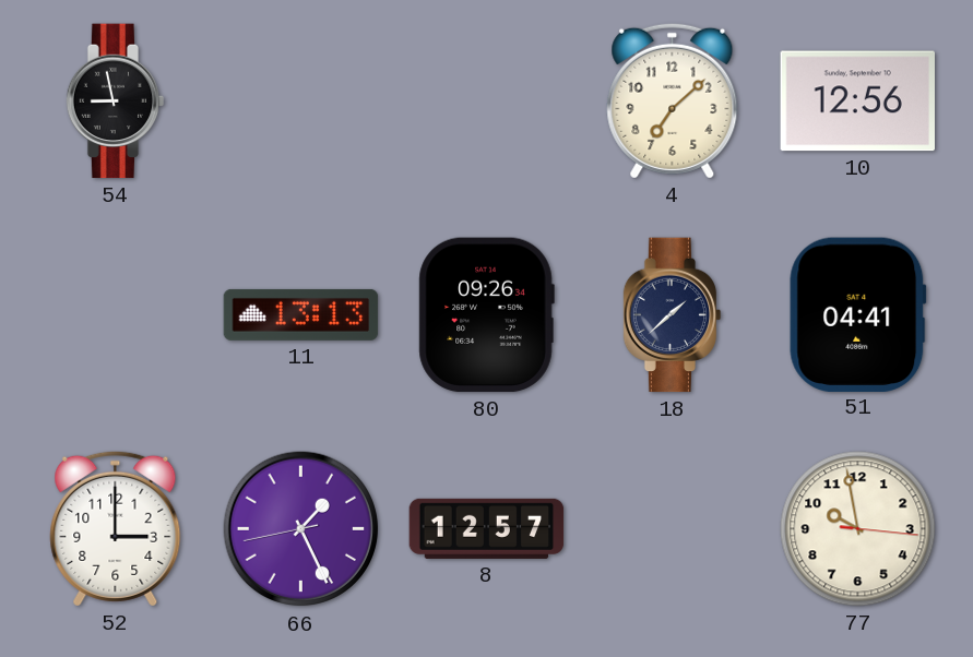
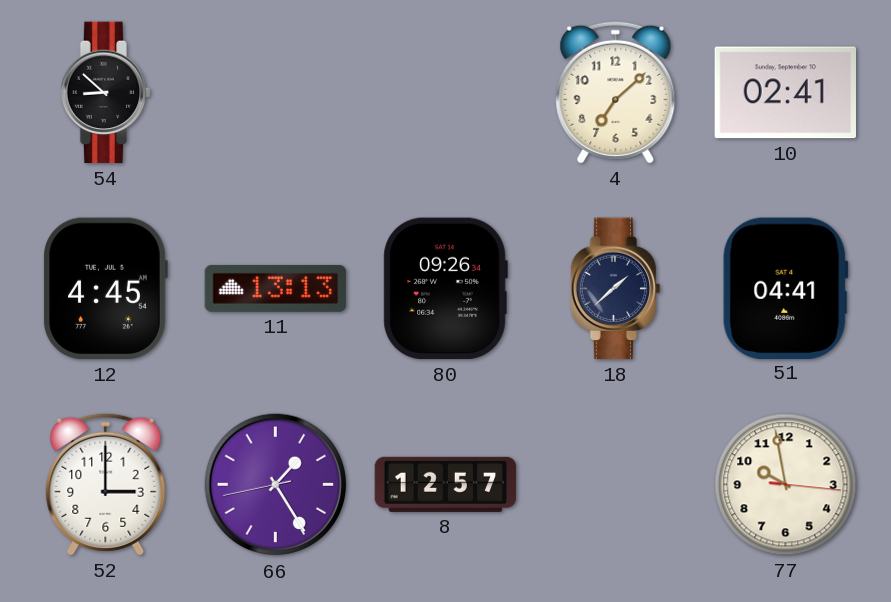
54: 8:58 -> 8:52 (106, 93)
10: 12:56 -> 02:41 (785, 93)
12: none -> 4:45 (105, 289)
66: 1:25 -> 1:24 (276, 485)
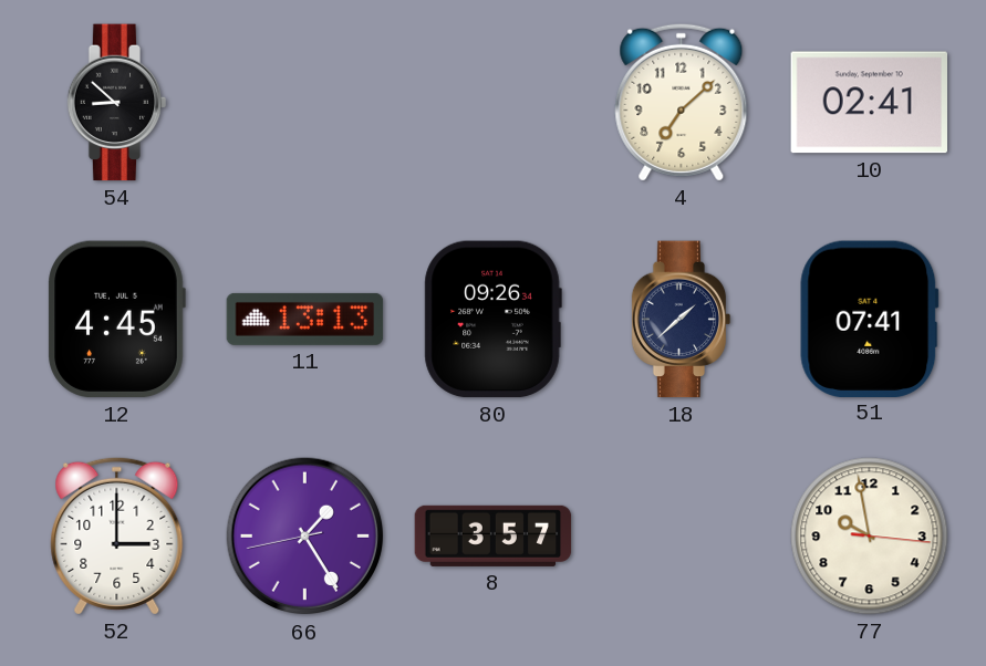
51: 04:41 -> 07:41 (870, 319)
8: 12:57 -> 3:57 (494, 535)
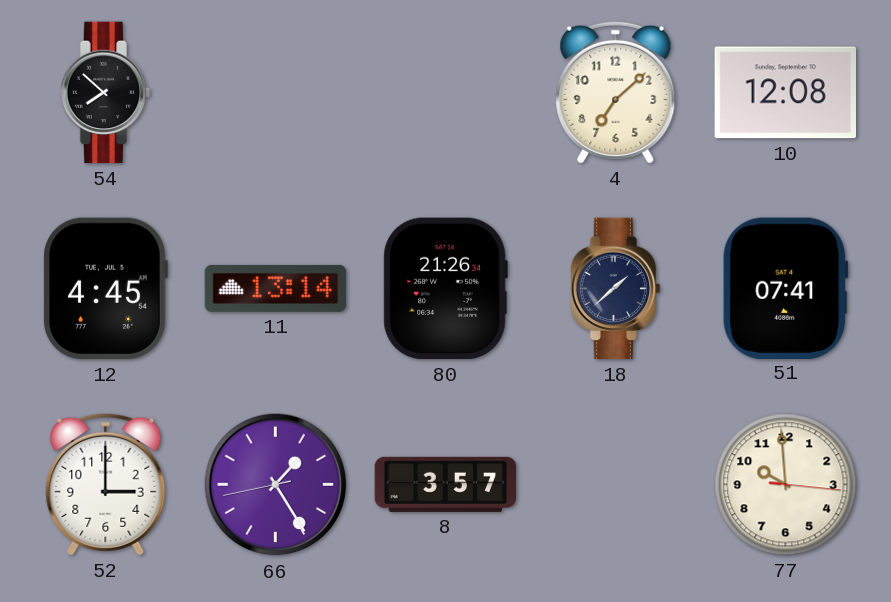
54: 8:52 -> 7:52 (106, 93)
10: 02:41 -> 12:08 (785, 93)
11: 13:13 -> 13:14 (276, 288)
80: 09:26 -> 21:26 (445, 289)
77: 9:58 -> 9:59 (786, 485)
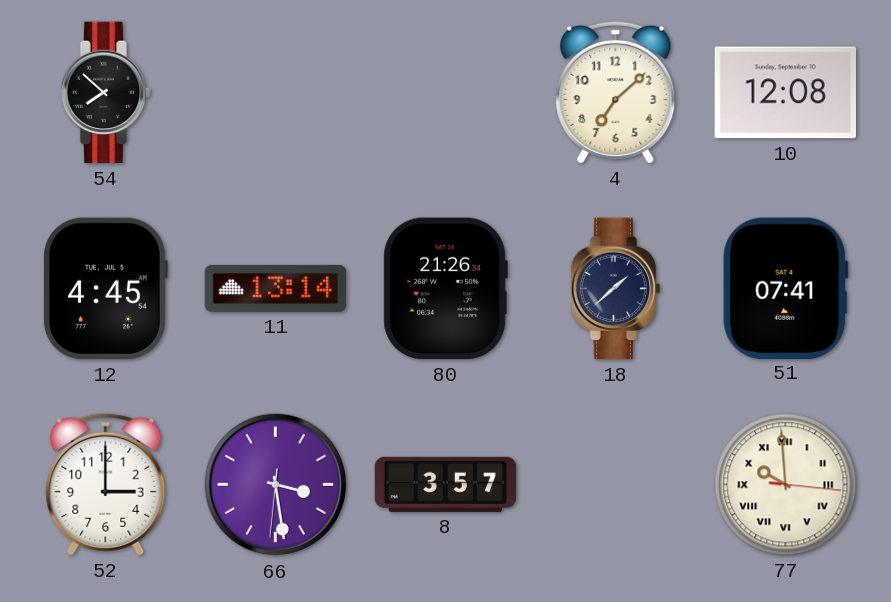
66: 1:24 -> 3:28 (276, 485)
77 numerals: Arabic -> Roman (786, 485)
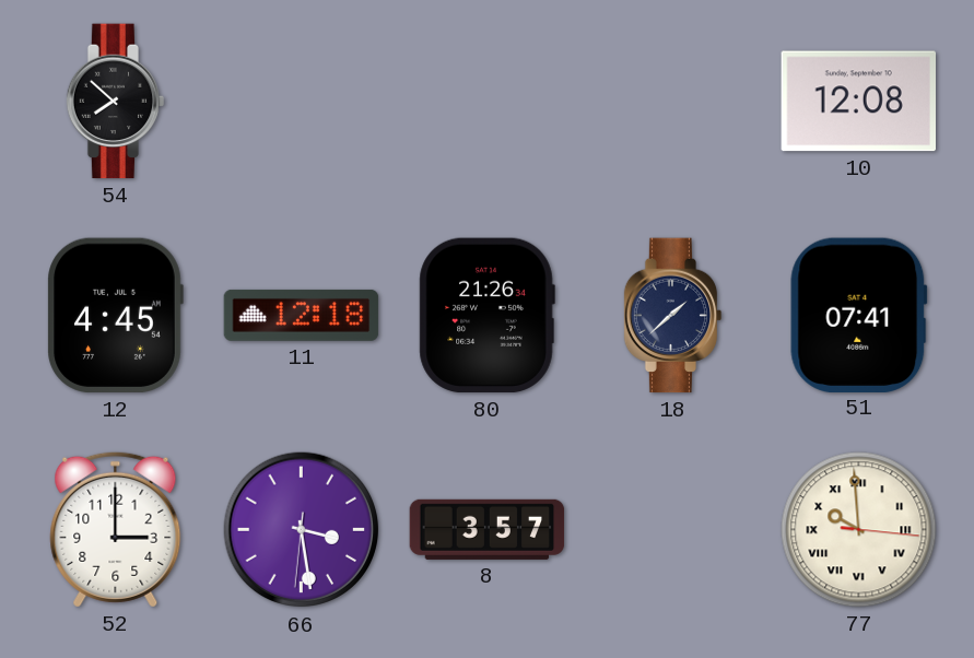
4: 7:08 -> none (616, 92)
11: 13:14 -> 12:18 (302, 315)
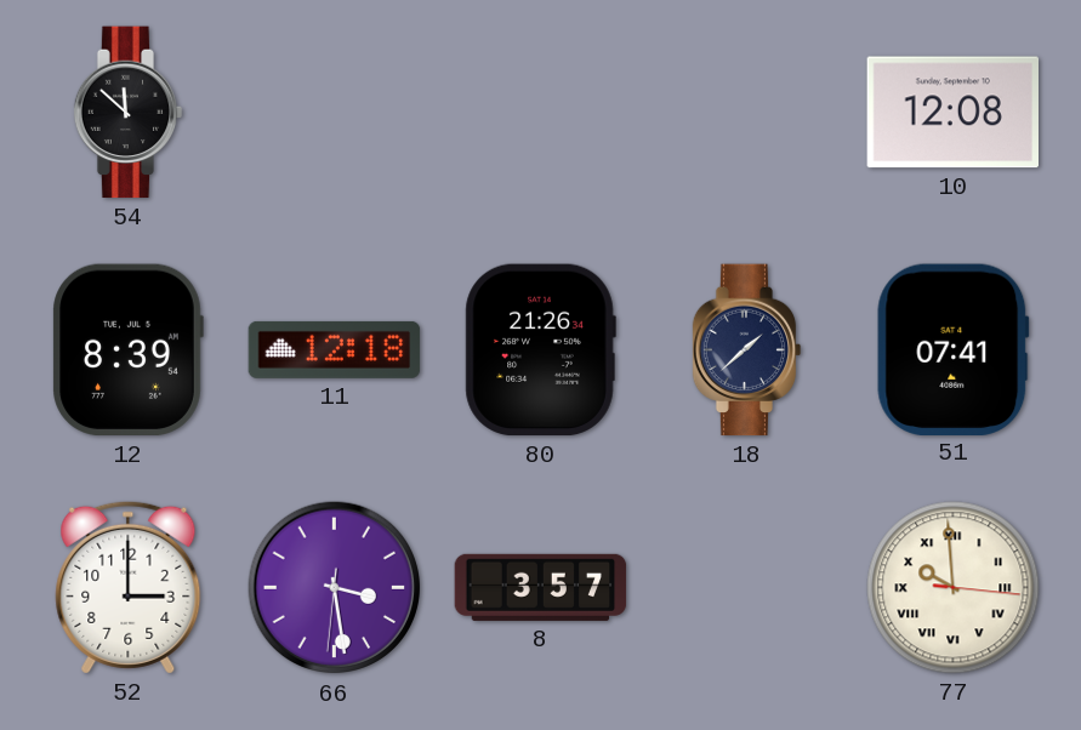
54: 7:52 -> 11:52 (129, 113)
12: 4:45 -> 8:39 (127, 350)
